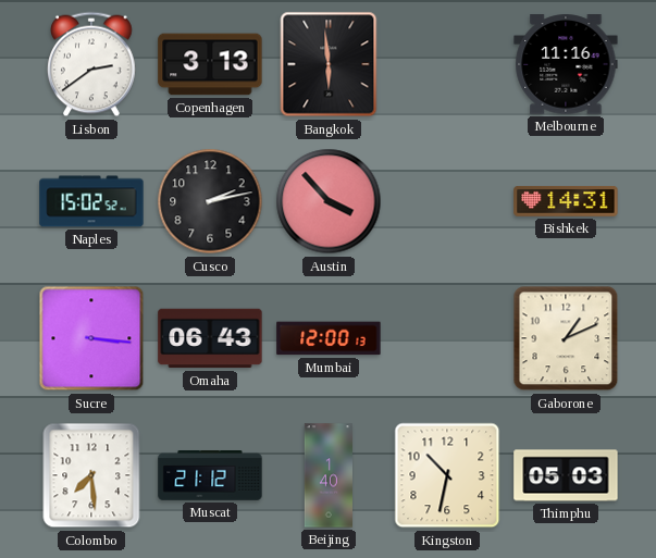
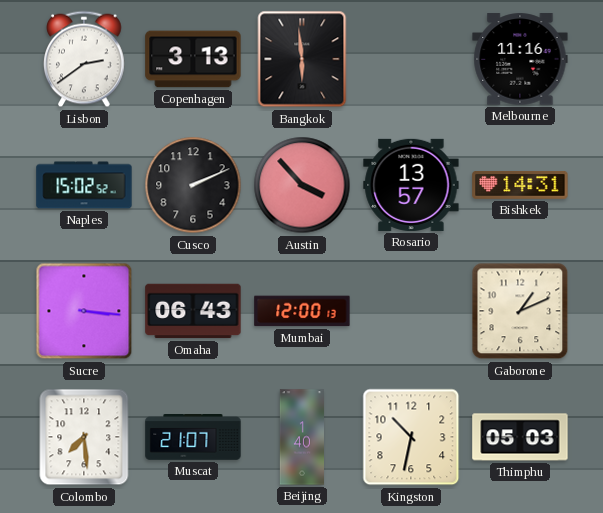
Cusco: 2:13 -> 2:11 (193, 185)
Rosario: none -> 13:57 (411, 185)
Muscat: 21:12 -> 21:07 (193, 437)
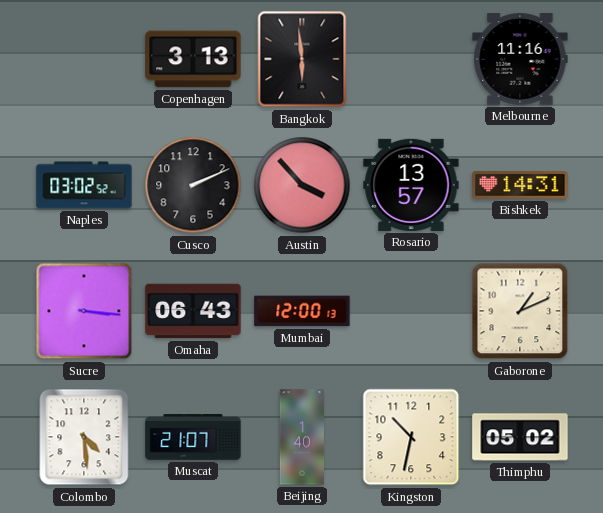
Lisbon: 2:39 -> none (85, 59)
Naples: 15:02 -> 03:02 (84, 185)
Colombo: 7:29 -> 4:29 (84, 437)
Thimphu: 05:03 -> 05:02 (520, 437)
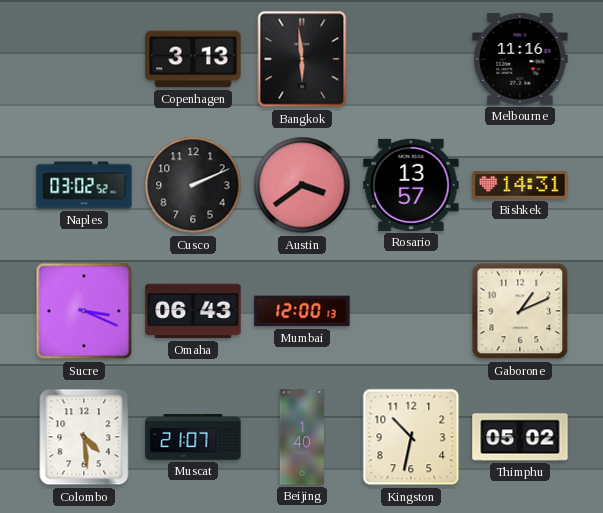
Austin: 3:53 -> 3:39 (302, 185)
Sucre: 3:16 -> 3:19 (84, 311)
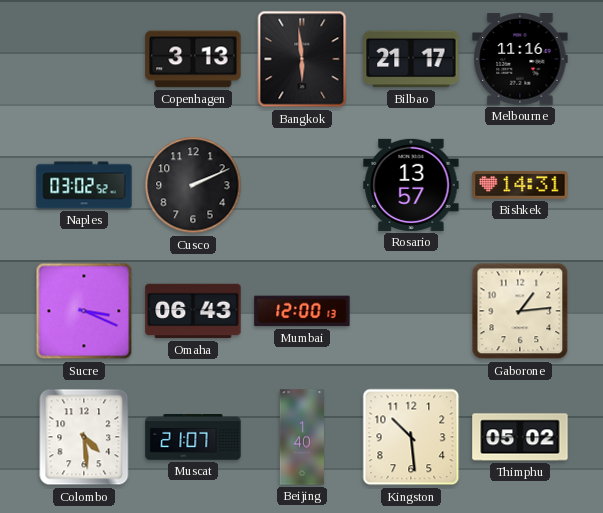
Bilbao: none -> 21:17 (411, 59)
Austin: 3:39 -> none (302, 185)
Gaborone: 1:11 -> 1:14 (520, 311)
Kingston: 10:32 -> 10:29 (411, 437)
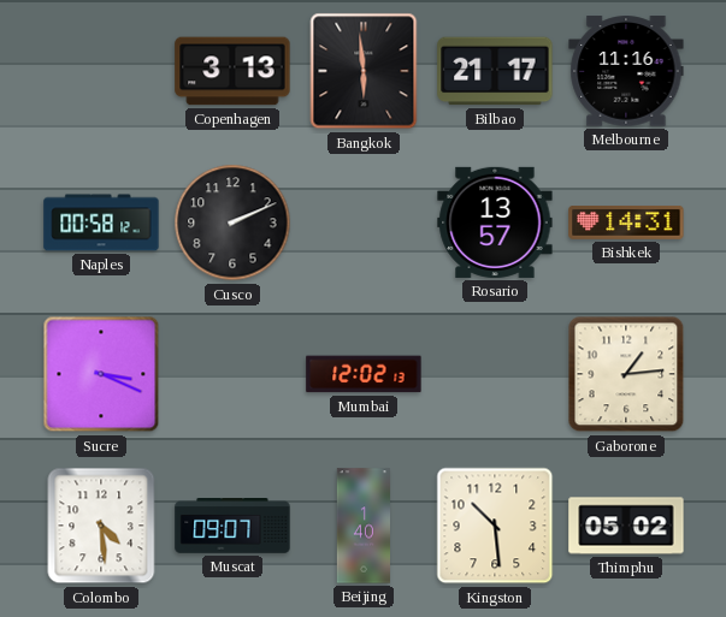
Naples: 03:02 -> 00:58 (101, 223)
Omaha: 06:43 -> none (193, 311)
Mumbai: 12:00 -> 12:02 (364, 374)
Muscat: 21:07 -> 09:07 (232, 526)
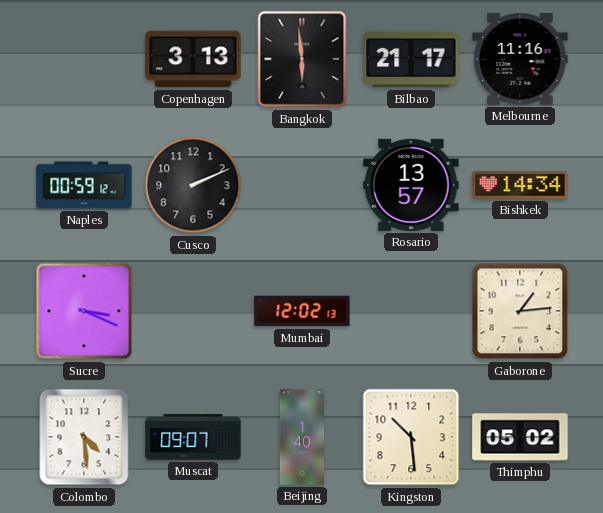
Naples: 00:58 -> 00:59 (84, 185)
Bishkek: 14:31 -> 14:34 (520, 186)
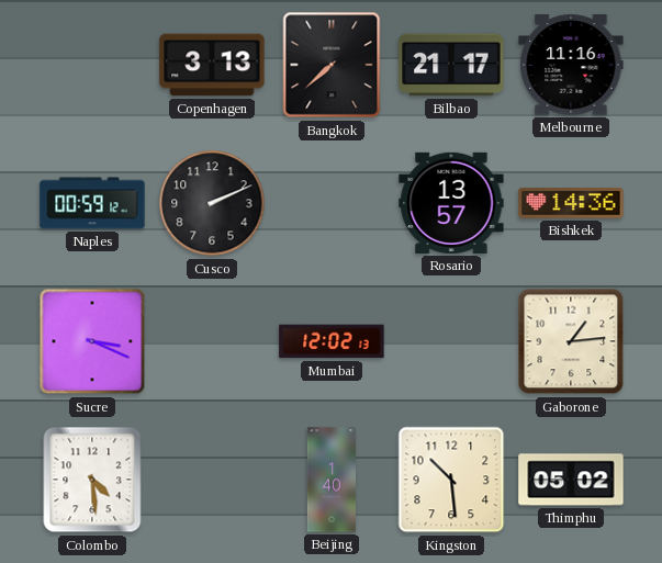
Bangkok: 5:59 -> 7:38 (332, 65)
Bishkek: 14:34 -> 14:36 (571, 204)
Muscat: 09:07 -> none (193, 437)
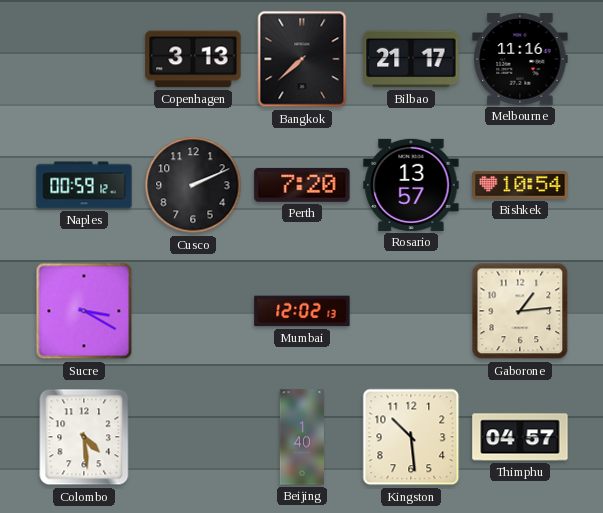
Perth: none -> 7:20 (302, 185)
Bishkek: 14:36 -> 10:54 (520, 186)
Sucre: 3:19 -> 3:20 (84, 311)
Thimphu: 05:02 -> 04:57 (520, 437)
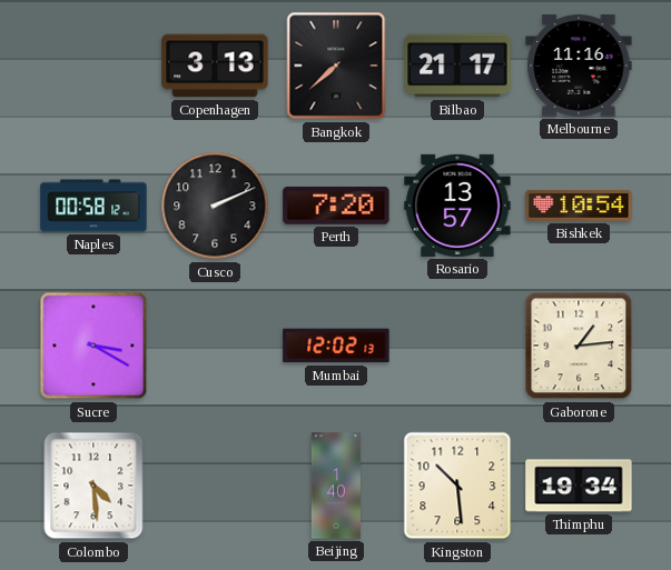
Naples: 00:59 -> 00:58 (93, 206)
Thimphu: 04:57 -> 19:34 (579, 486)
